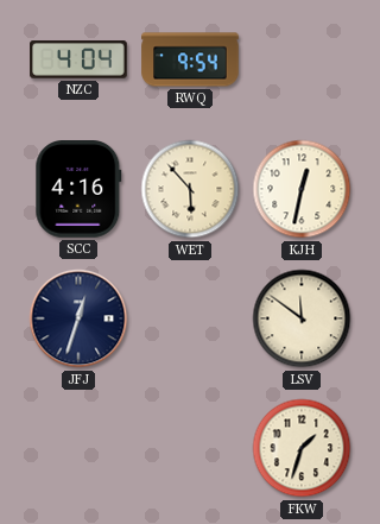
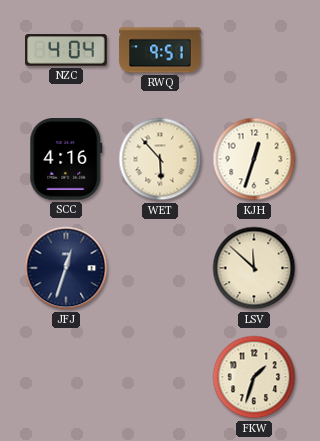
RWQ: 9:54 -> 9:51 (160, 50)
KJH: 12:32 -> 12:33 (254, 159)
LSV: 11:51 -> 11:52 (254, 268)
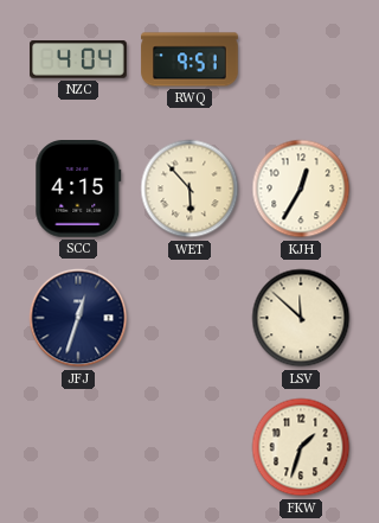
SCC: 4:16 -> 4:15 (78, 189)
KJH: 12:33 -> 12:35 (301, 189)
